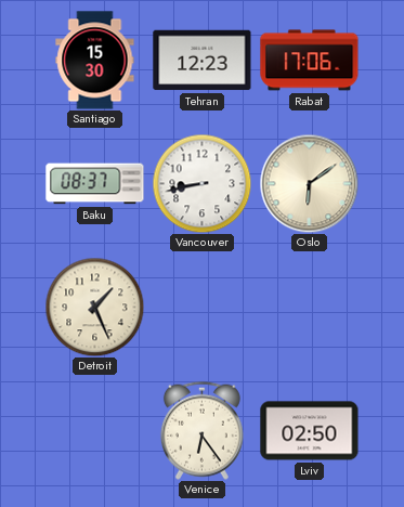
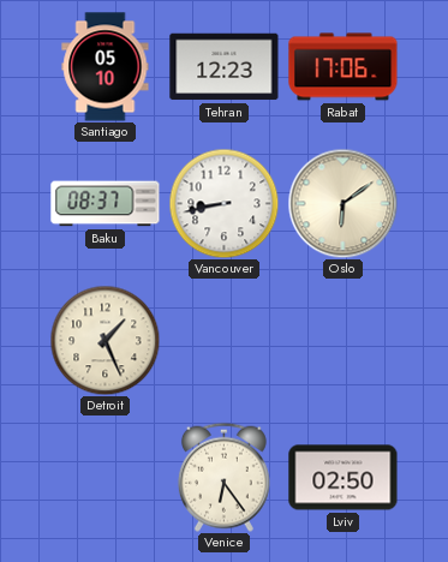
Santiago: 15:30 -> 05:10 (106, 67)
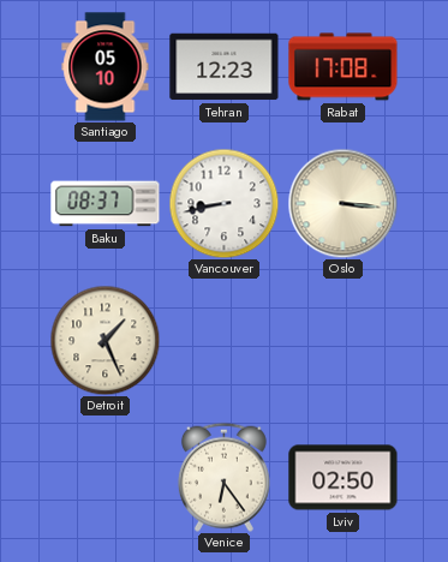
Rabat: 17:06 -> 17:08 (344, 67)
Oslo: 6:09 -> 3:16 (342, 203)
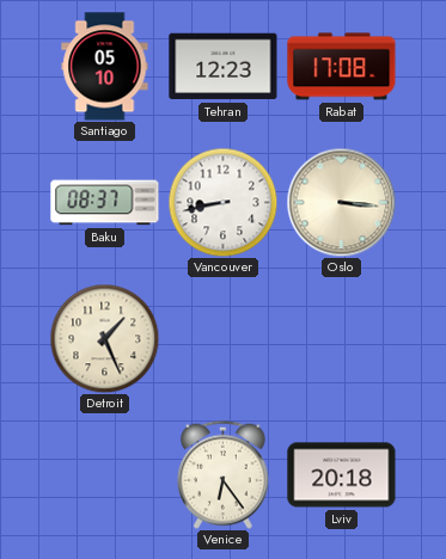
Lviv: 02:50 -> 20:18 (342, 475)
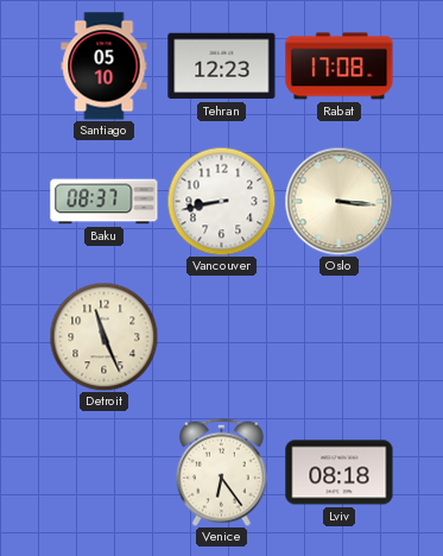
Detroit: 1:26 -> 11:26 (103, 336)
Lviv: 20:18 -> 08:18 (340, 473)
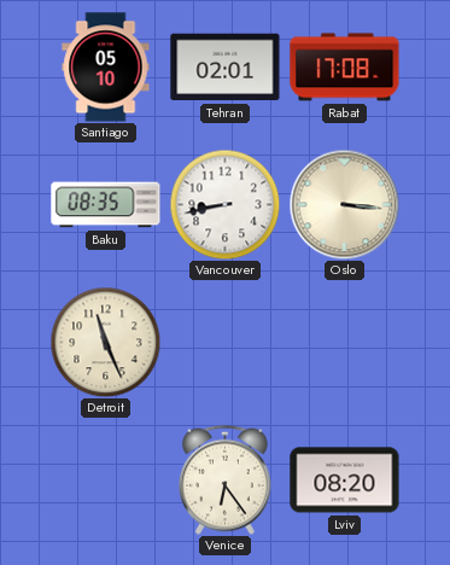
Tehran: 12:23 -> 02:01 (226, 68)
Baku: 08:37 -> 08:35 (106, 205)
Lviv: 08:18 -> 08:20 (345, 480)
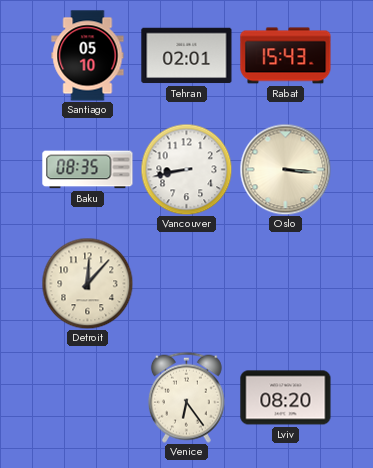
Rabat: 17:08 -> 15:43 (286, 56)
Detroit: 11:26 -> 12:07 (87, 283)
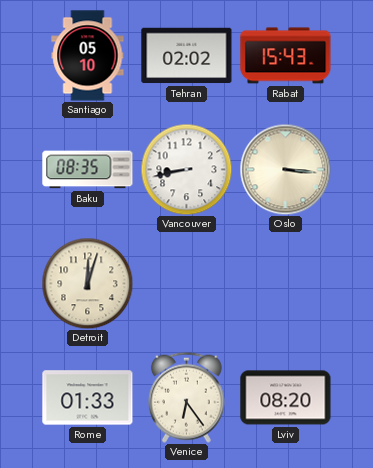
Tehran: 02:01 -> 02:02 (187, 56)
Detroit: 12:07 -> 12:03 (87, 283)
Rome: none -> 01:33 (88, 398)
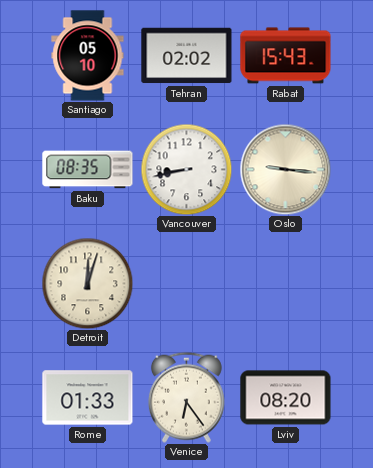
Oslo: 3:16 -> 9:16 (285, 169)
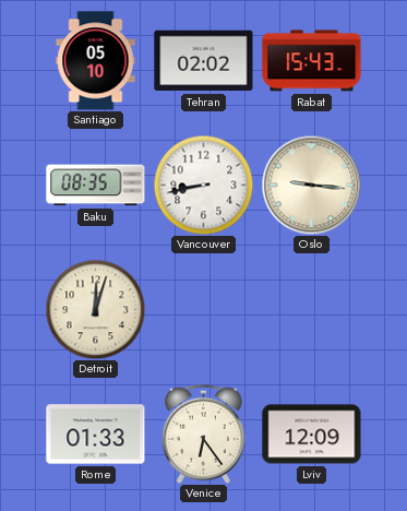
Lviv: 08:20 -> 12:09 (312, 435)
